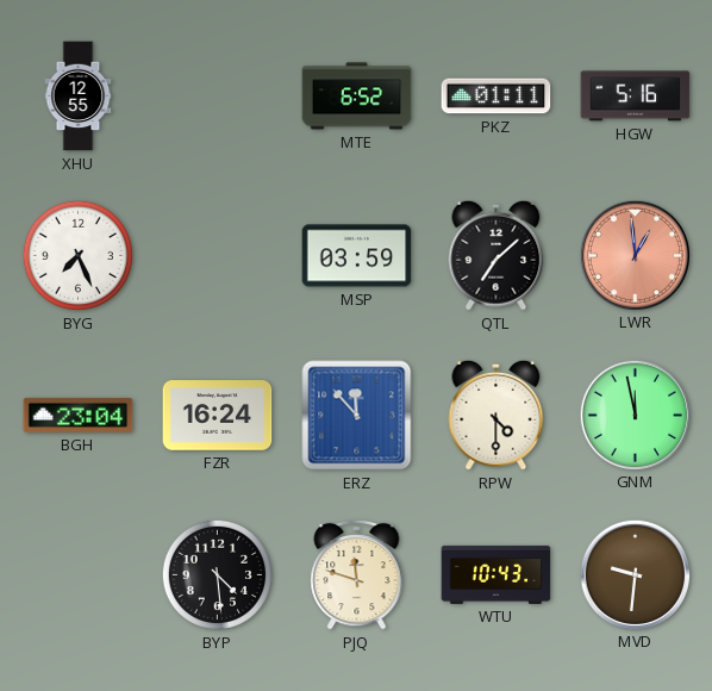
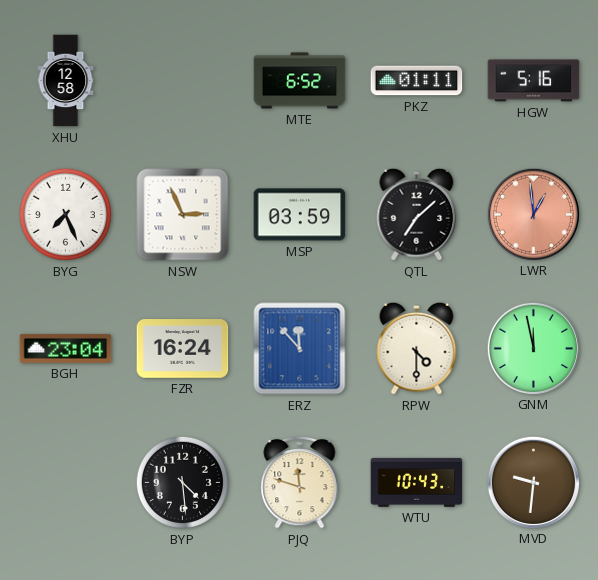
XHU: 12:55 -> 12:58 (66, 81)
NSW: none -> 2:56 (183, 215)
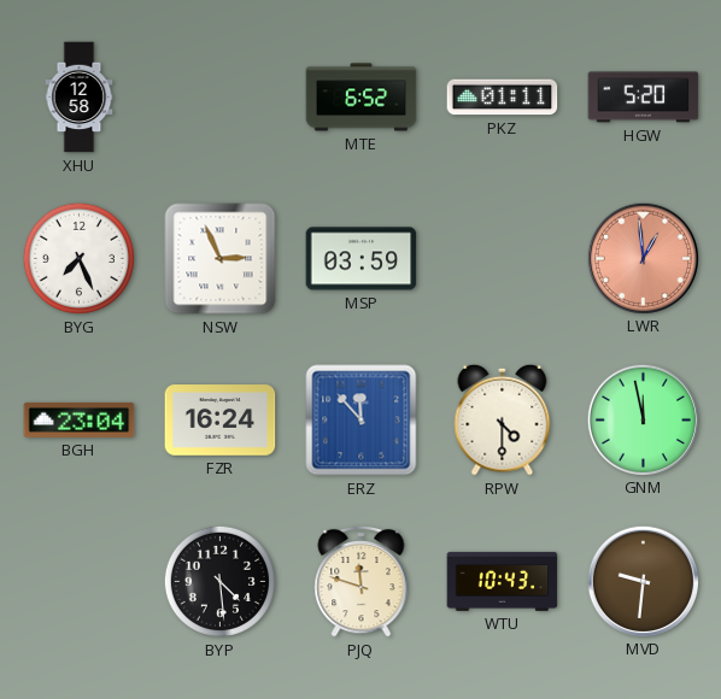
HGW: 5:16 -> 5:20 (644, 98)
QTL: 7:08 -> none (417, 214)
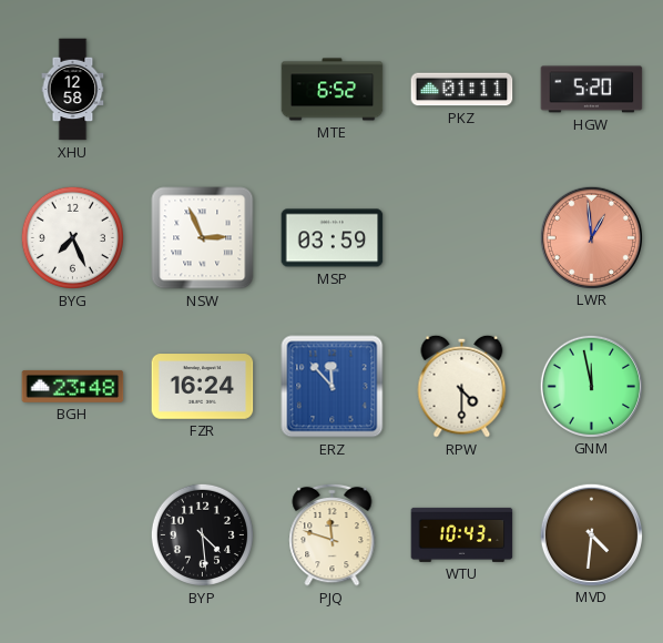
BGH: 23:04 -> 23:48 (73, 386)
MVD: 9:31 -> 4:31 (591, 534)
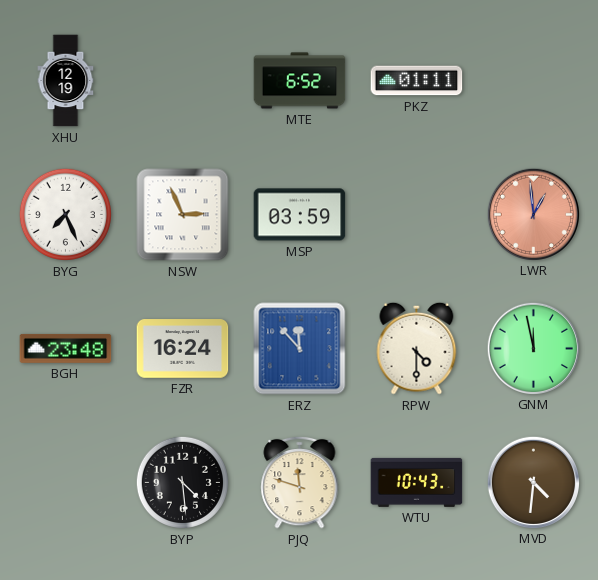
XHU: 12:58 -> 12:19 (66, 81)
HGW: 5:20 -> none (592, 90)
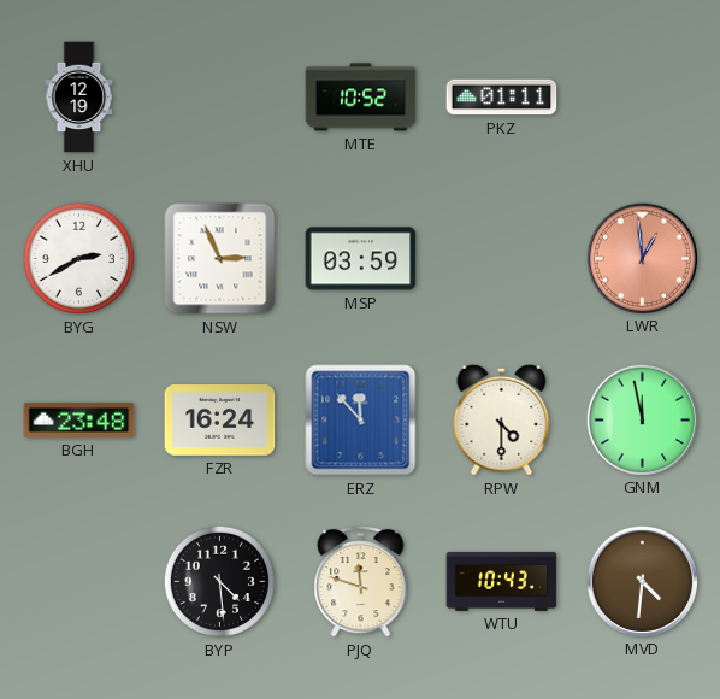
MTE: 6:52 -> 10:52 (361, 98)
BYG: 7:26 -> 2:40 (78, 258)
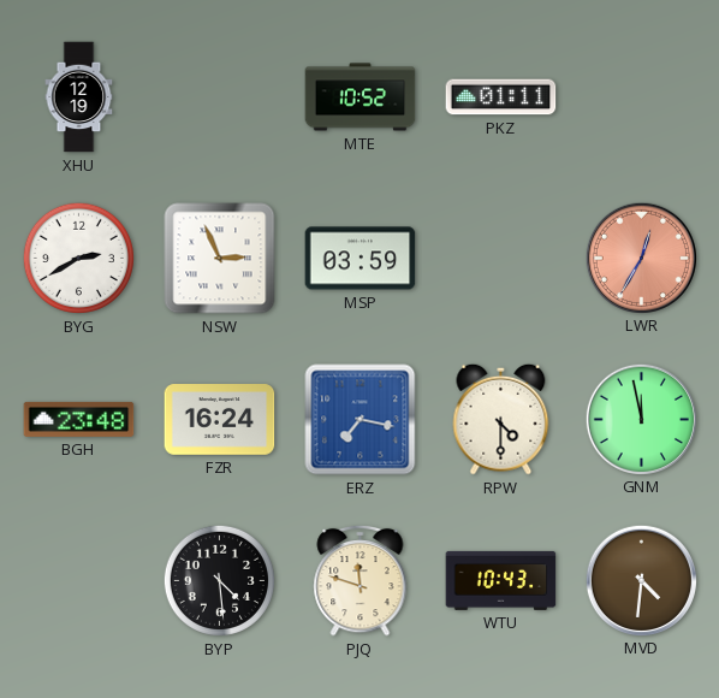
LWR: 12:59 -> 12:35 (641, 258)
ERZ: 11:53 -> 7:17 (361, 420)
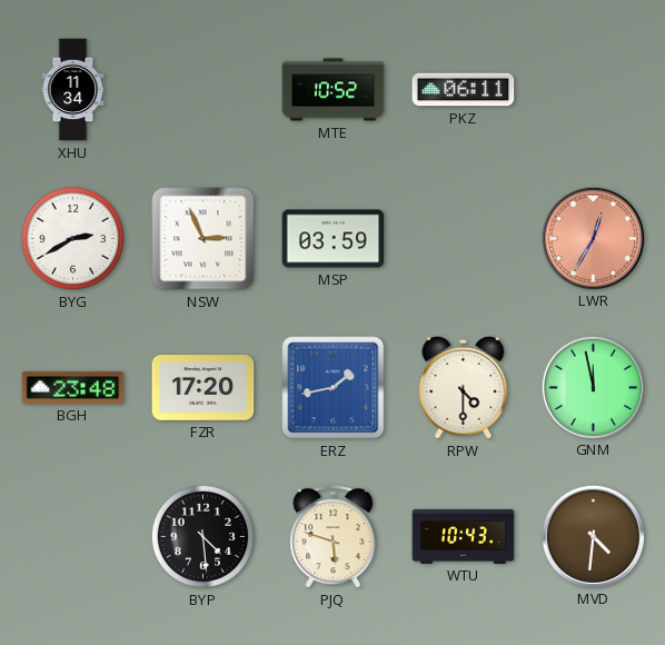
XHU: 12:19 -> 11:34 (73, 90)
PKZ: 01:11 -> 06:11 (464, 90)
FZR: 16:24 -> 17:20 (204, 388)
ERZ: 7:17 -> 1:43 (334, 388)
PJQ: 11:48 -> 5:48 (334, 536)
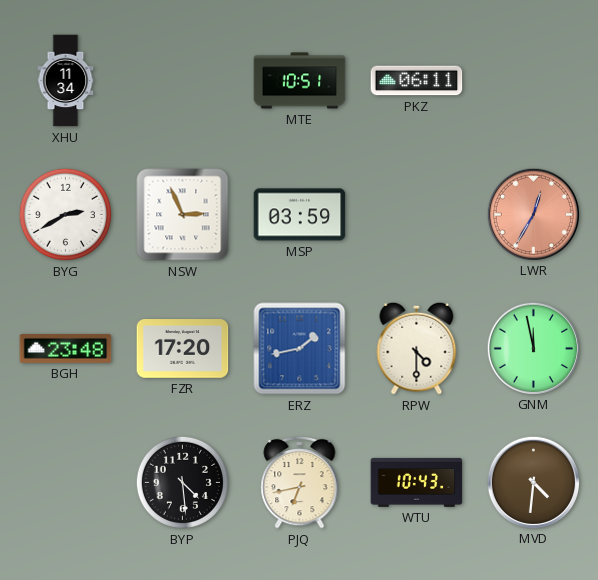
MTE: 10:52 -> 10:51 (300, 81)
PJQ: 5:48 -> 6:43 (300, 482)
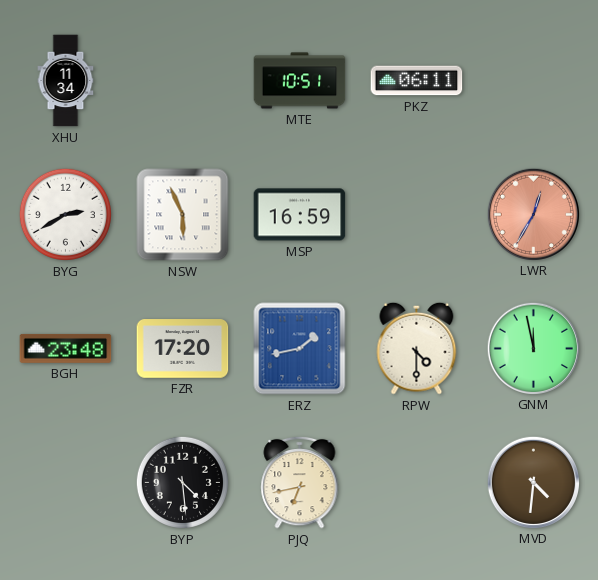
NSW: 2:56 -> 5:56 (183, 215)
MSP: 03:59 -> 16:59 (300, 215)
WTU: 10:43 -> none (417, 482)
